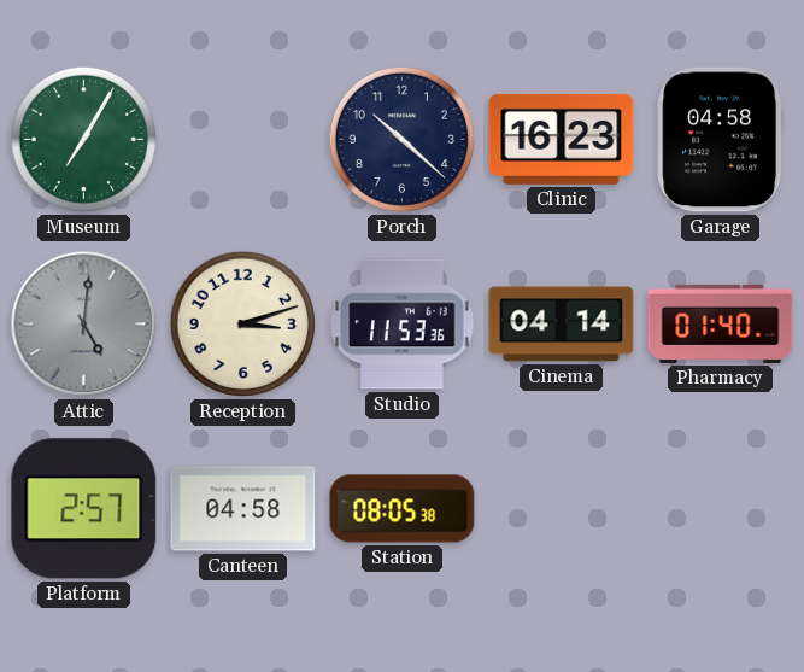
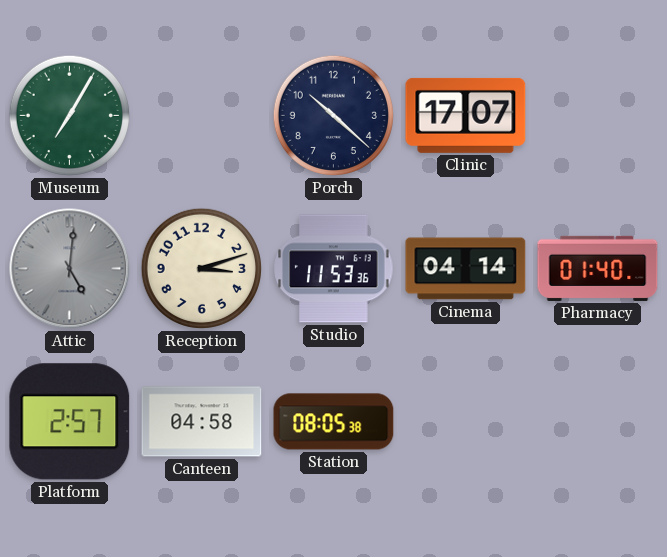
Clinic: 16:23 -> 17:07 (466, 115)
Garage: 04:58 -> none (721, 140)
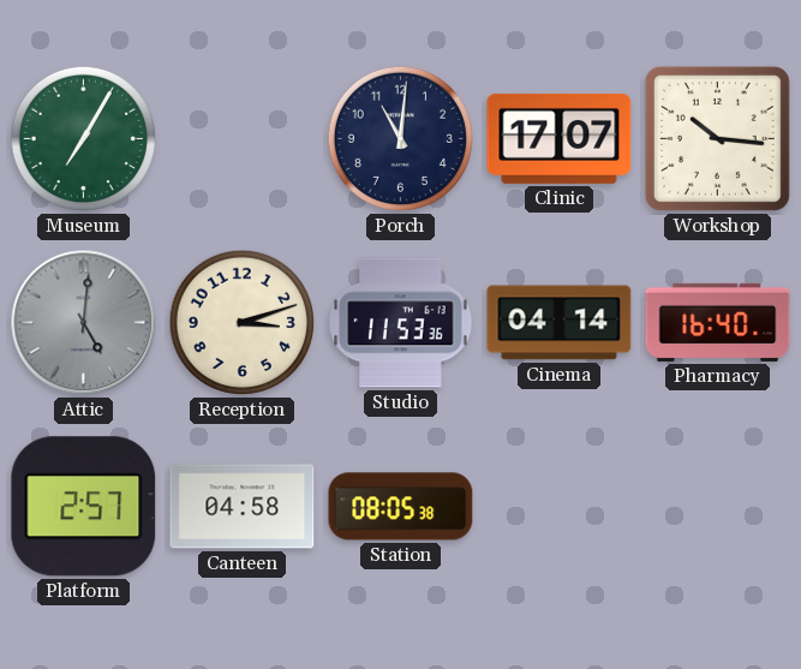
Porch: 10:22 -> 11:01 (400, 138)
Workshop: none -> 10:16 (717, 138)
Pharmacy: 01:40 -> 16:40 (718, 322)
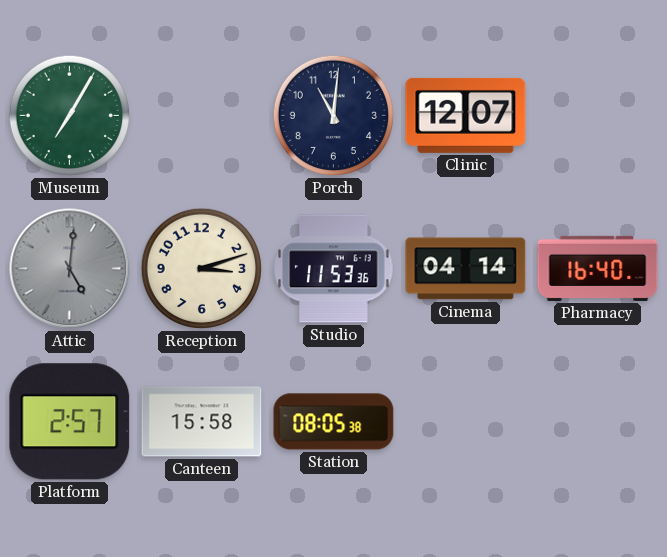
Clinic: 17:07 -> 12:07 (466, 115)
Workshop: 10:16 -> none (717, 138)
Canteen: 04:58 -> 15:58 (202, 422)
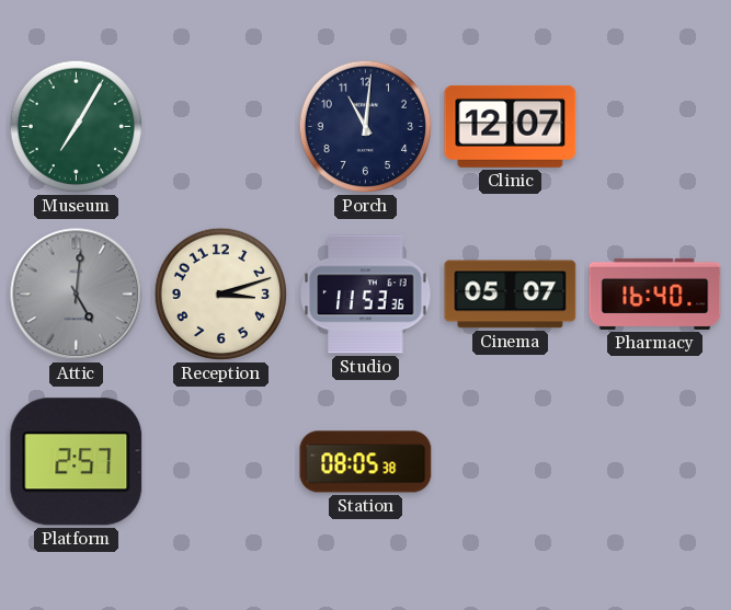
Cinema: 04:14 -> 05:07 (511, 295)
Canteen: 15:58 -> none (202, 422)
